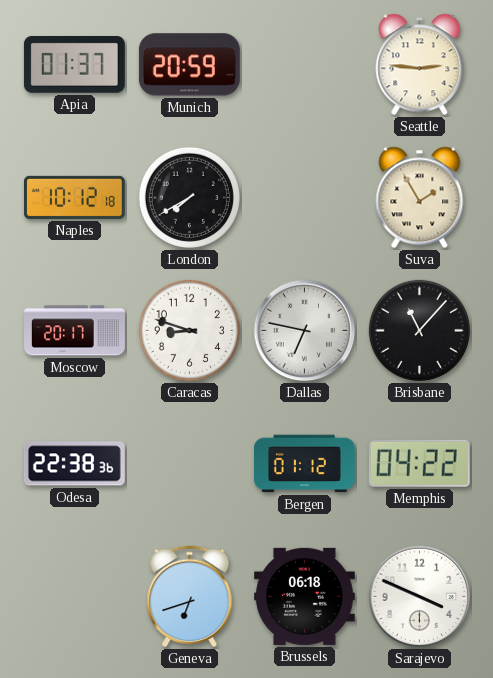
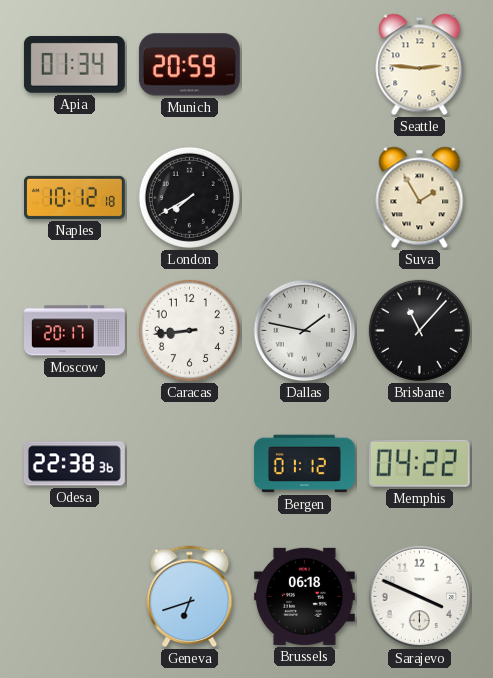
Apia: 01:37 -> 01:34 (74, 64)
Caracas: 8:48 -> 8:44 (189, 330)
Dallas: 6:47 -> 1:47 (305, 331)
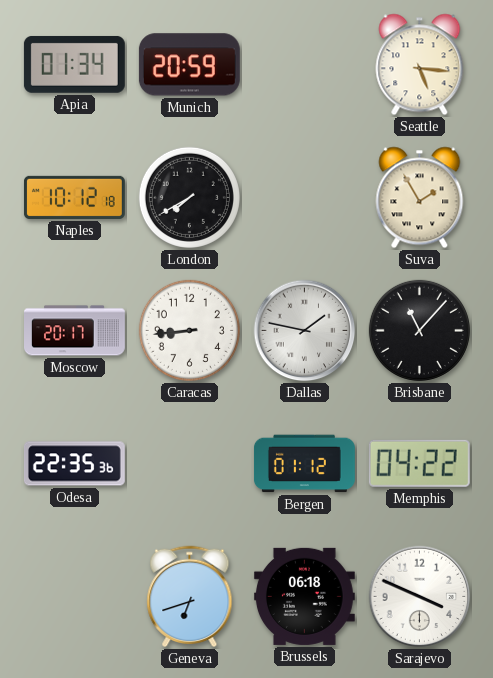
Seattle: 2:46 -> 5:16 (420, 65)
Odesa: 22:38 -> 22:35 (74, 464)
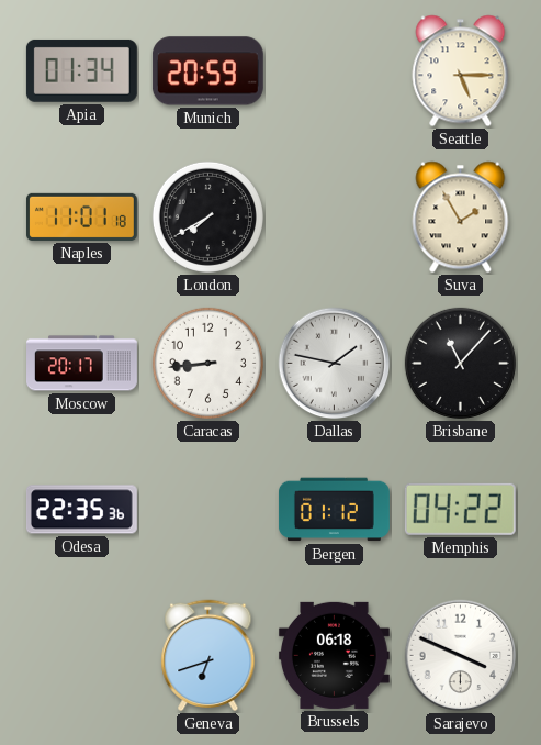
Seattle: 5:16 -> 5:15 (461, 71)
Naples: 10:12 -> 11:01 (81, 216)
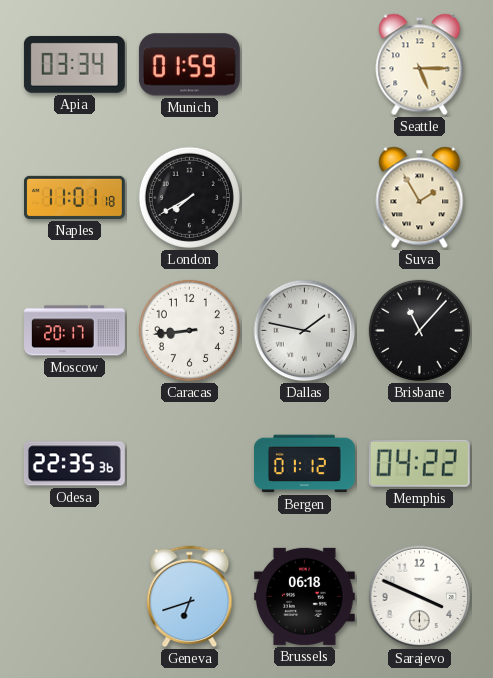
Apia: 01:34 -> 03:34 (74, 64)
Munich: 20:59 -> 01:59 (189, 65)
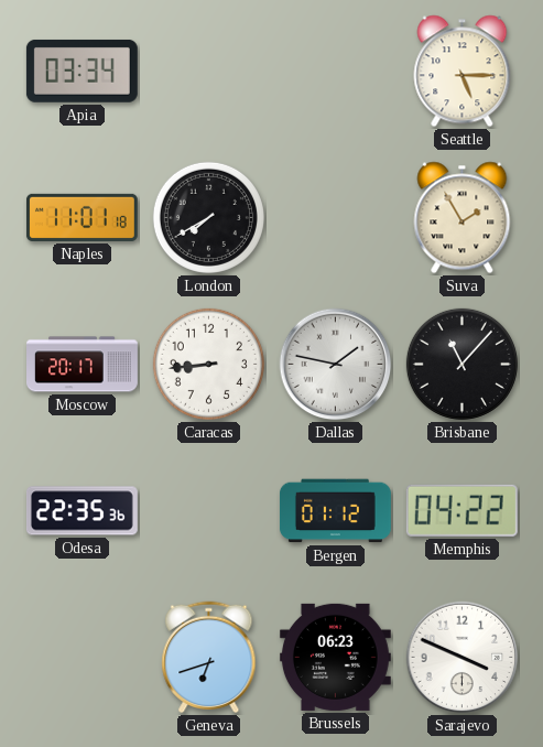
Munich: 01:59 -> none (189, 65)
Brussels: 06:18 -> 06:23 (335, 657)
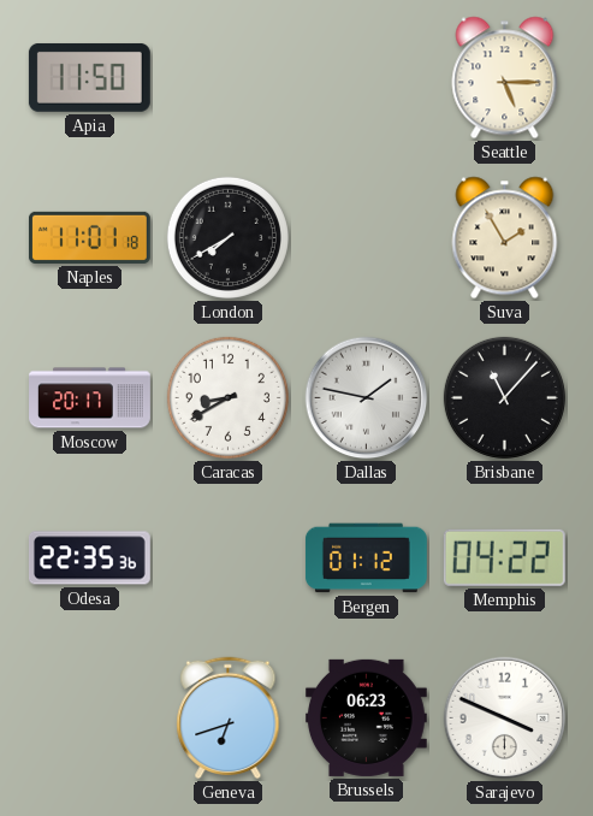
Apia: 03:34 -> 11:50 (89, 77)
Caracas: 8:44 -> 8:40 (227, 397)
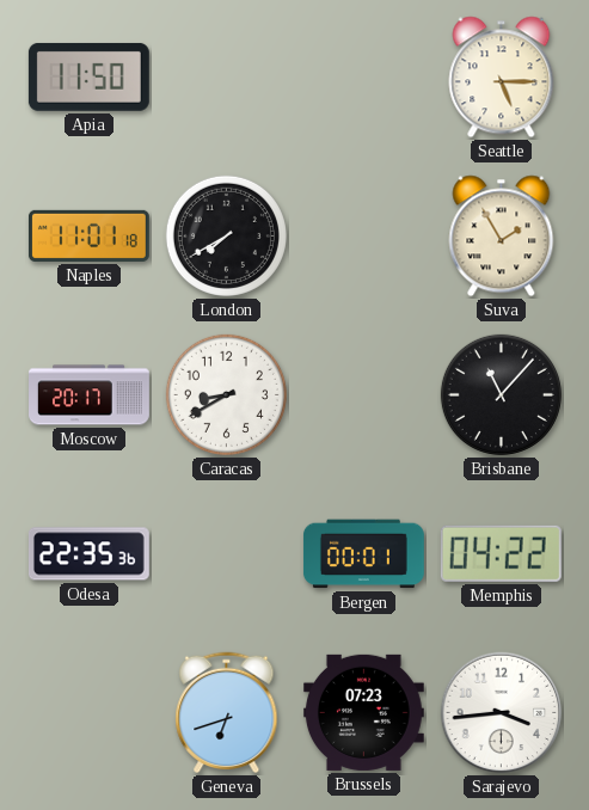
Dallas: 1:47 -> none (367, 398)
Bergen: 01:12 -> 00:01 (363, 554)
Brussels: 06:23 -> 07:23 (363, 712)
Sarajevo: 3:49 -> 3:44 (502, 713)
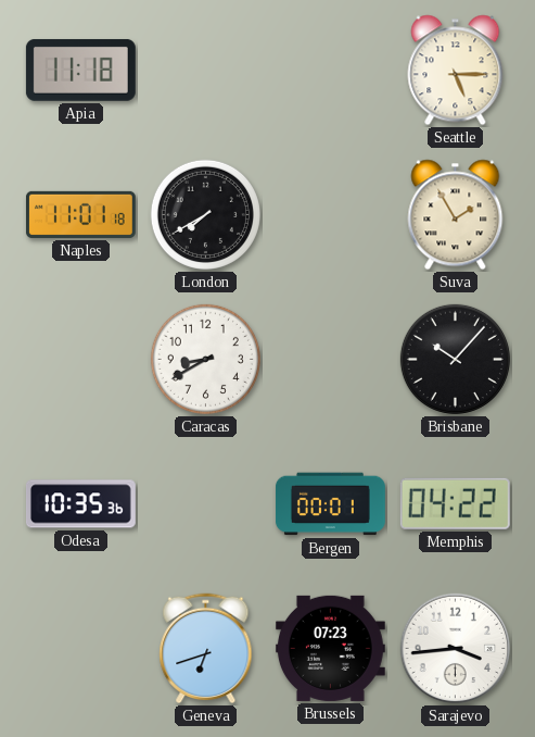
Apia: 11:50 -> 11:18 (80, 70)
Moscow: 20:17 -> none (90, 395)
Brisbane: 11:07 -> 10:07 (455, 359)
Odesa: 22:35 -> 10:35 (80, 504)
